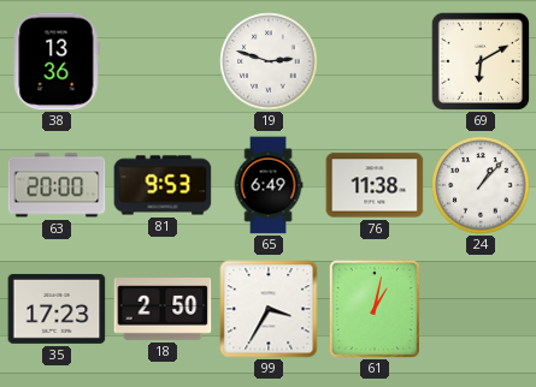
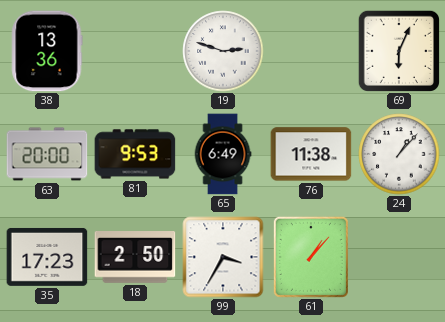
69: 6:10 -> 6:04 (398, 50)
61: 1:02 -> 1:07 (311, 257)
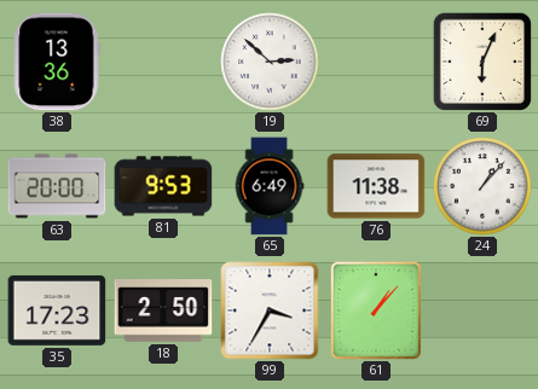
19: 2:48 -> 2:52 (270, 62)
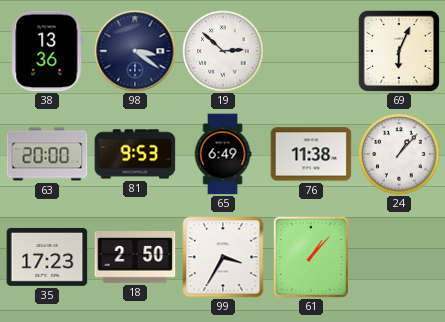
98: none -> 3:21 (135, 51)
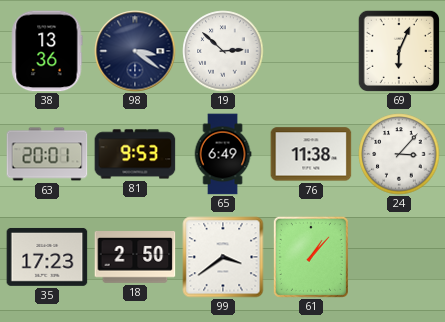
63: 20:00 -> 20:01 (47, 154)
24: 1:07 -> 3:07 (399, 154)
99: 3:35 -> 3:39 (223, 257)
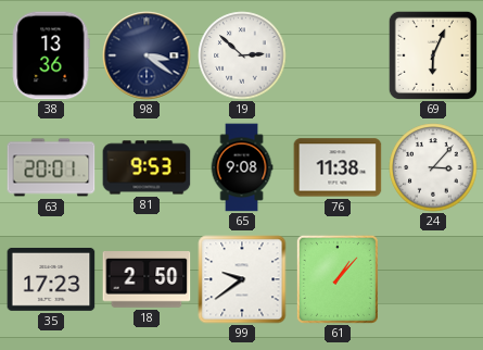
65: 6:49 -> 9:08 (242, 167)
99: 3:39 -> 9:39 (242, 279)
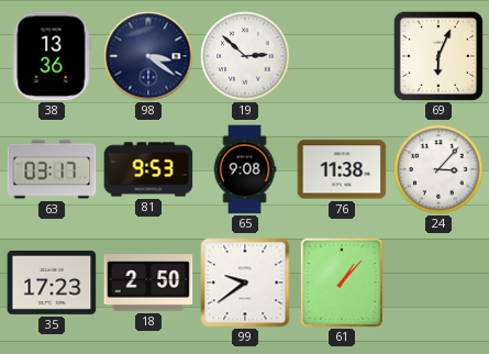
63: 20:01 -> 03:17 (52, 169)
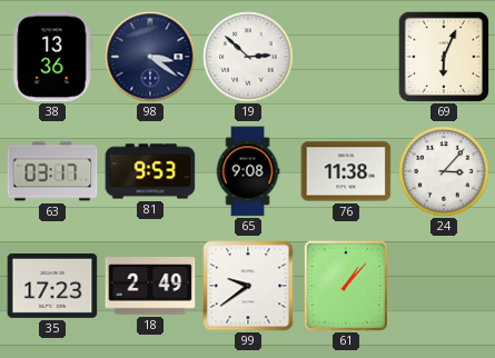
18: 2:50 -> 2:49 (150, 287)
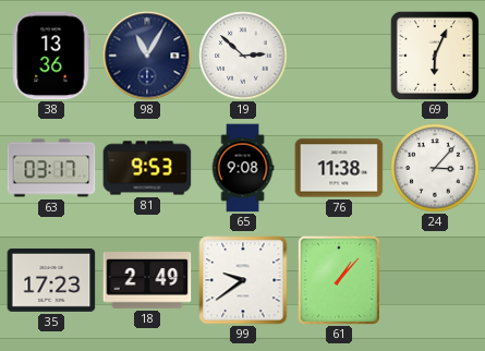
98: 3:21 -> 11:05 (147, 56)
